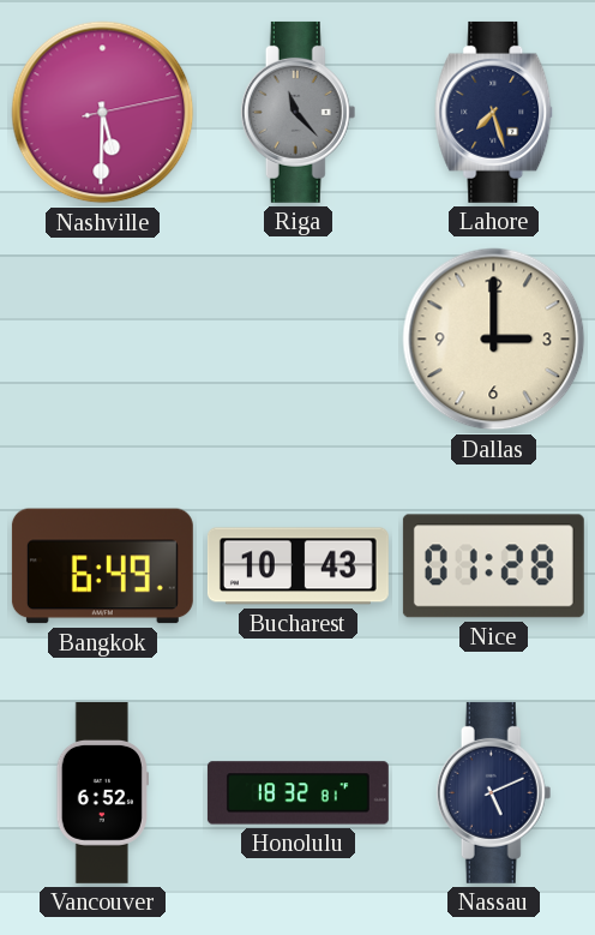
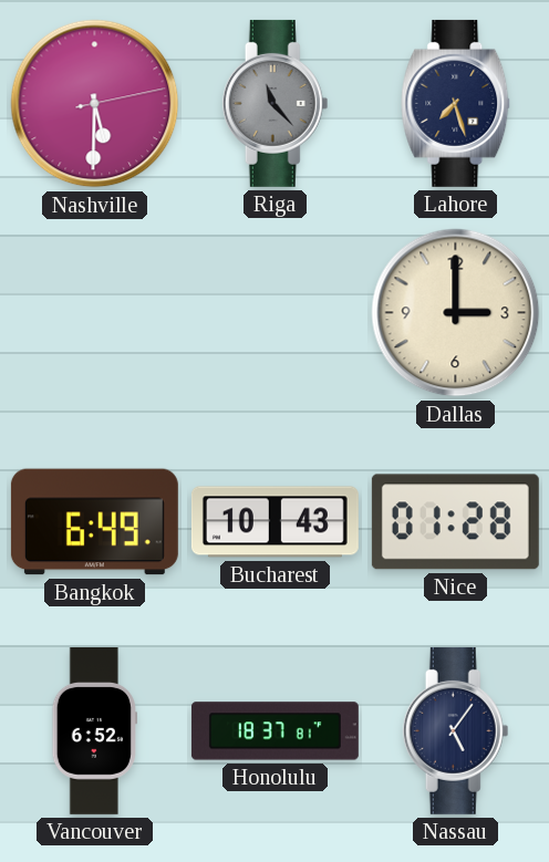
Honolulu: 18:32 -> 18:37 (274, 731)
Nassau: 5:11 -> 5:06 (456, 730)
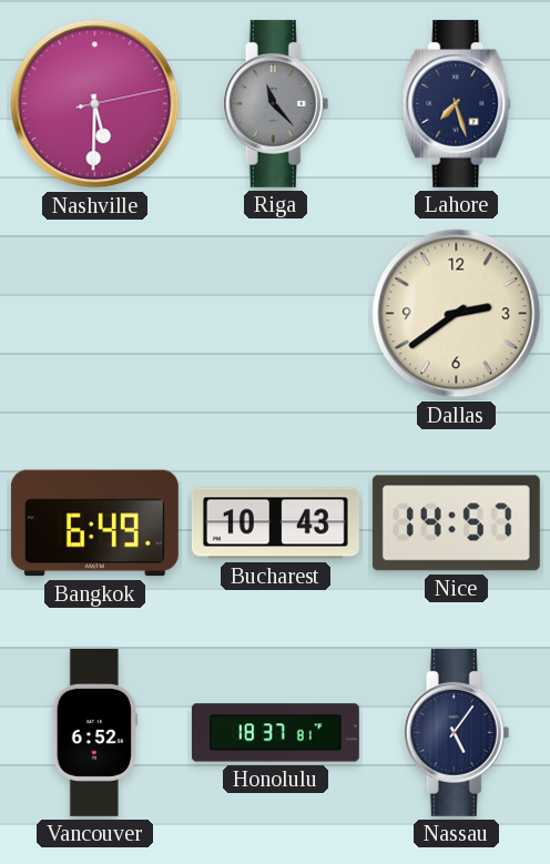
Dallas: 3:00 -> 2:39 (457, 314)
Nice: 01:28 -> 14:57 (456, 524)
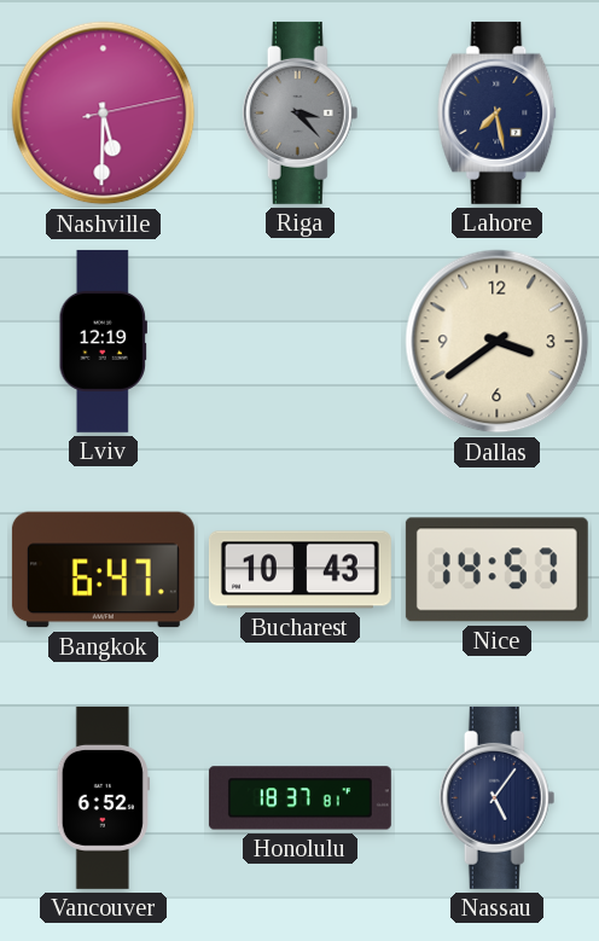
Riga: 11:23 -> 3:23 (301, 112)
Lahore: 7:27 -> 7:28 (498, 112)
Lviv: none -> 12:19 (103, 341)
Dallas: 2:39 -> 3:39 (498, 342)
Bangkok: 6:49 -> 6:47 (103, 570)
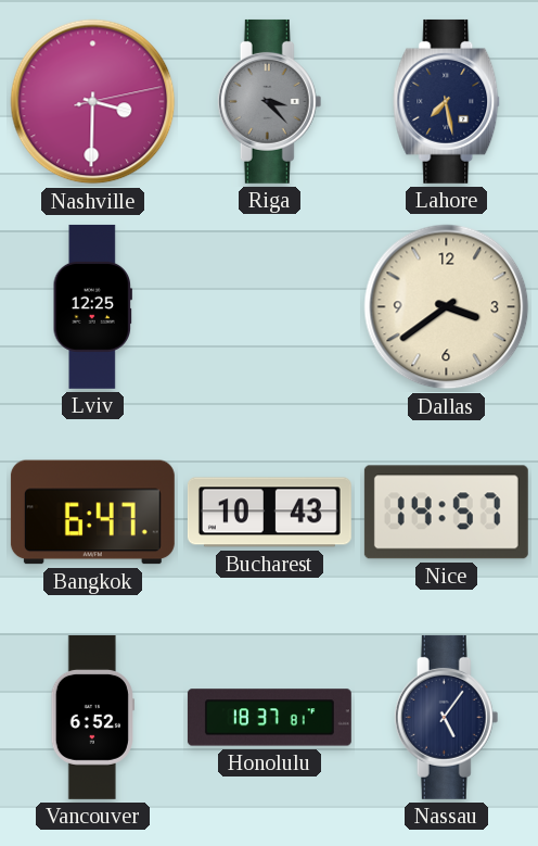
Nashville: 5:30 -> 3:30 (93, 102)
Lviv: 12:19 -> 12:25 (92, 306)
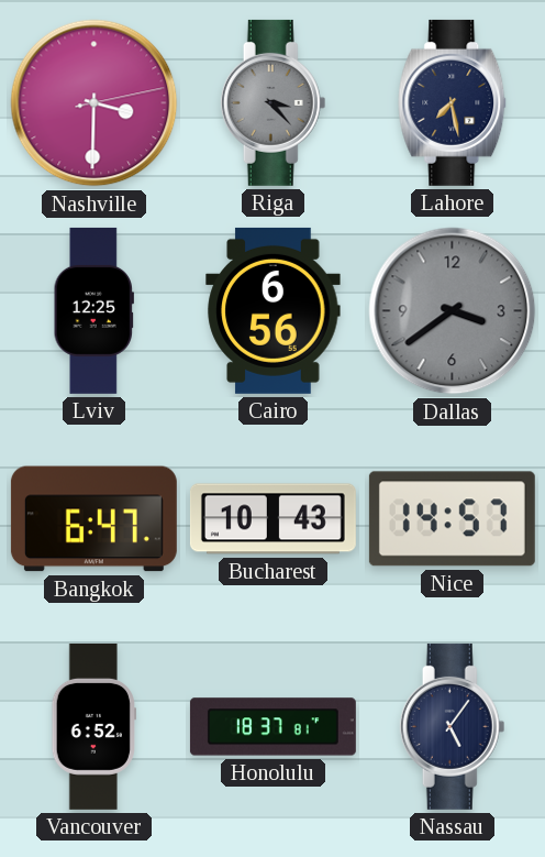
Cairo: none -> 6:56 (274, 310)
Dallas dial: cream -> grey (453, 311)
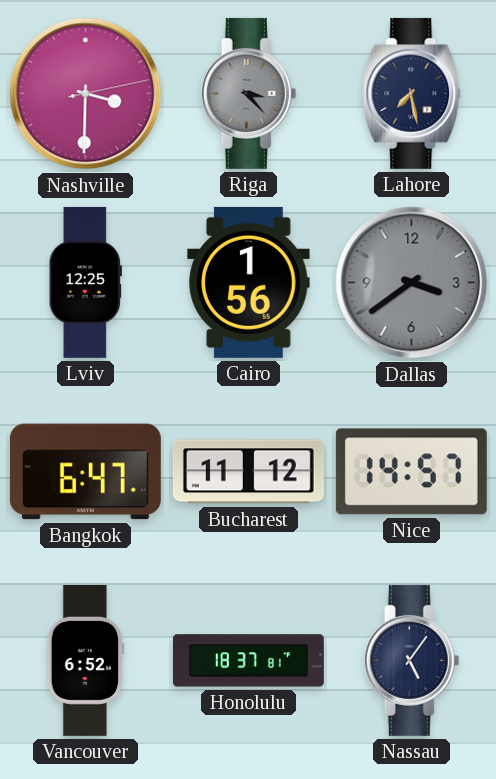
Cairo: 6:56 -> 1:56 (249, 282)
Bucharest: 10:43 -> 11:12 (248, 472)
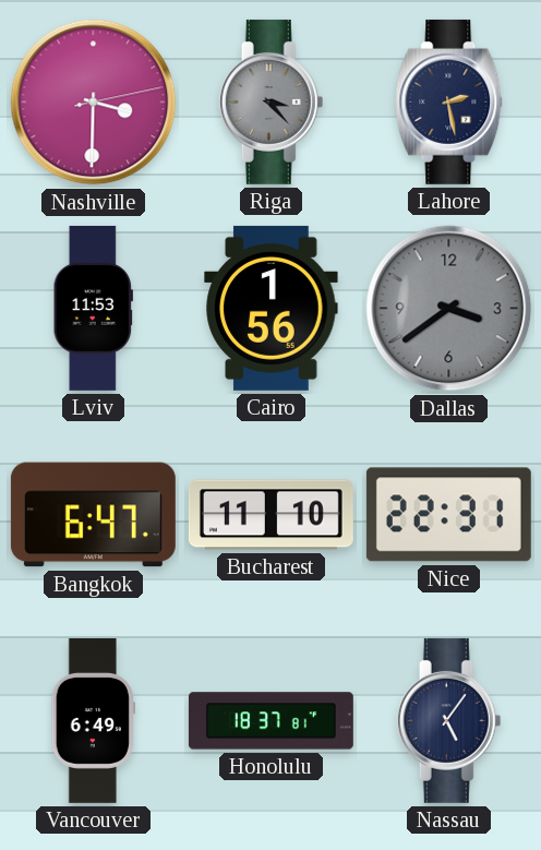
Lahore: 7:28 -> 2:28 (449, 101)
Lviv: 12:25 -> 11:53 (93, 308)
Bucharest: 11:12 -> 11:10 (270, 515)
Nice: 14:57 -> 22:31 (448, 515)
Vancouver: 6:52 -> 6:49 (93, 720)
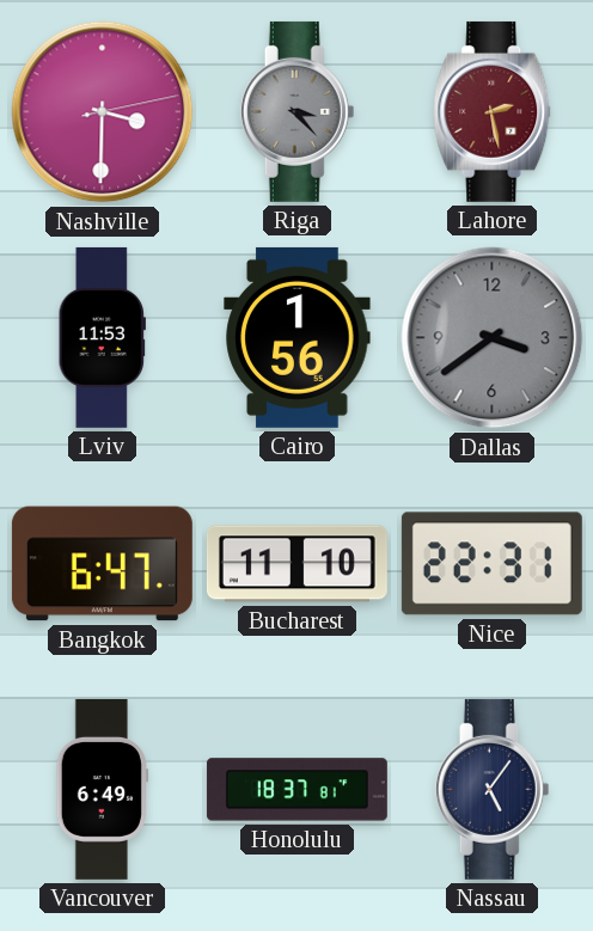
Lahore dial: navy -> burgundy (493, 111)
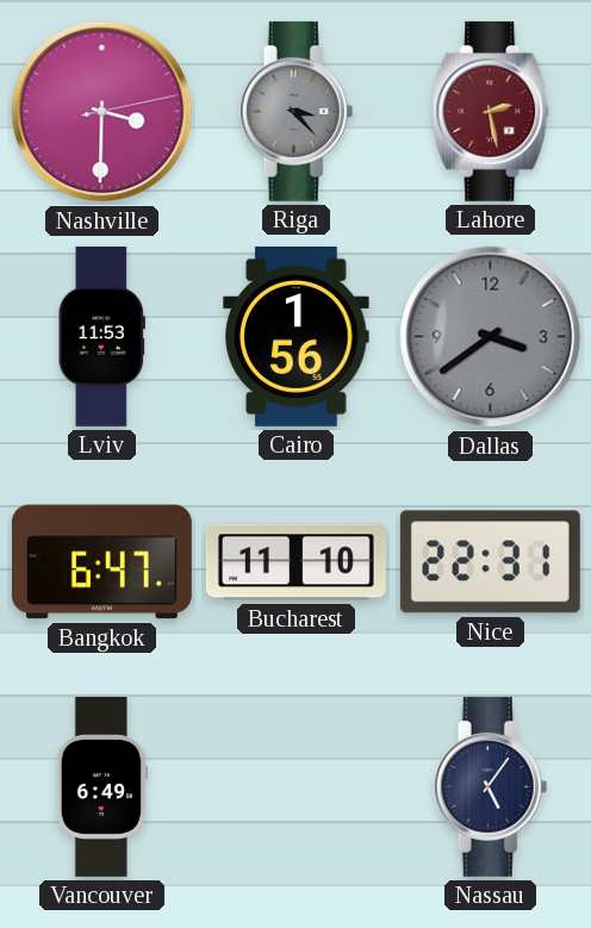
Honolulu: 18:37 -> none (296, 790)
